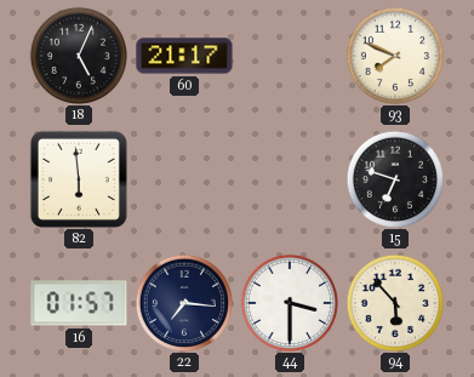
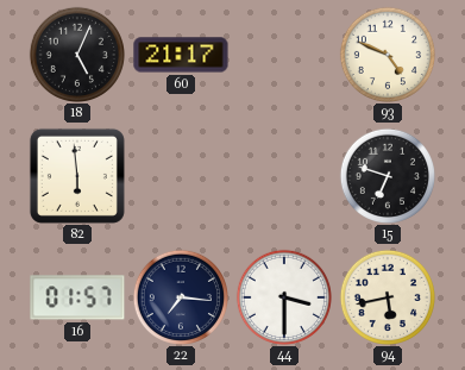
93: 7:49 -> 4:49 (387, 54)
94: 5:53 -> 5:43 (387, 296)
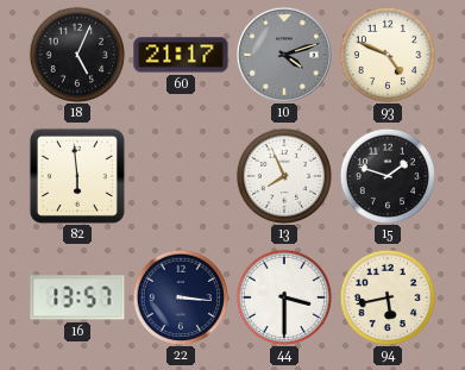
10: none -> 4:12 (284, 55)
13: none -> 7:56 (283, 175)
15: 6:48 -> 1:48 (387, 175)
16: 01:57 -> 13:57 (77, 297)
22: 7:16 -> 3:16 (180, 296)
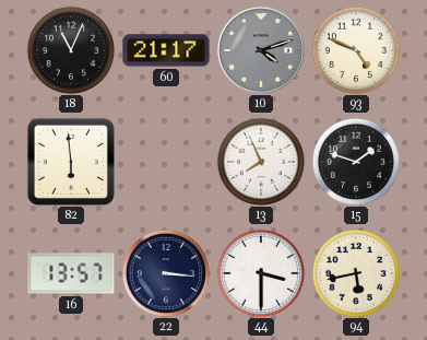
18: 5:04 -> 11:04 (70, 49)
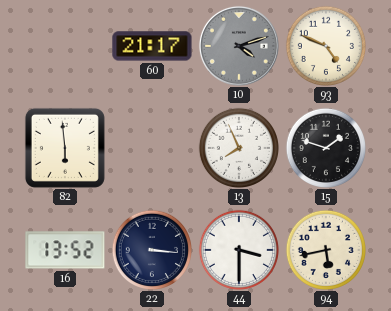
18: 11:04 -> none (70, 49)
16: 13:57 -> 13:52 (65, 250)
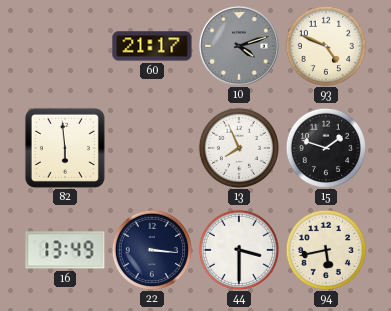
16: 13:52 -> 13:49 (65, 250)
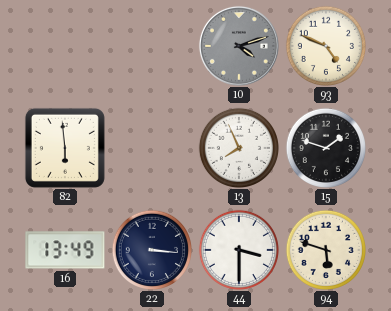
60: 21:17 -> none (152, 46)
94: 5:43 -> 5:48 (325, 249)
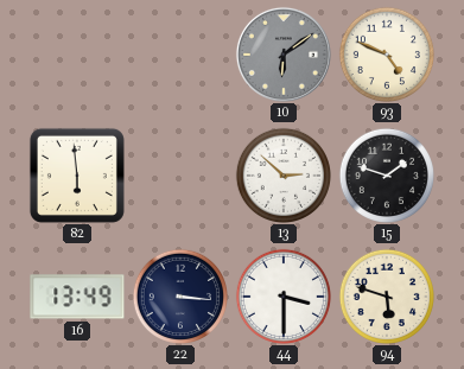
10: 4:12 -> 6:09 (284, 55)
13: 7:56 -> 2:52 (282, 174)
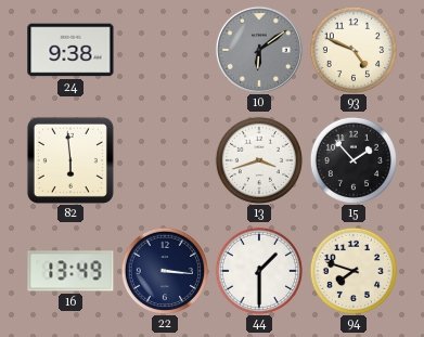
24: none -> 9:38 (70, 50)
13: 2:52 -> 3:42 (258, 159)
15: 1:48 -> 1:53 (352, 159)
44: 3:30 -> 1:30 (258, 270)
94: 5:48 -> 7:48 (352, 270)
